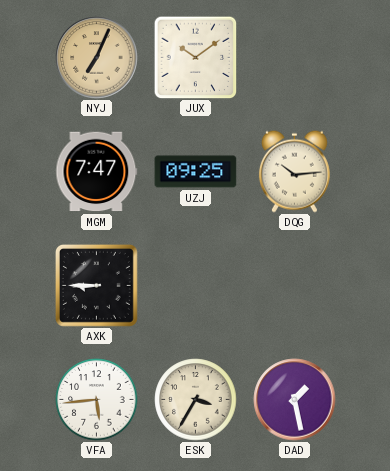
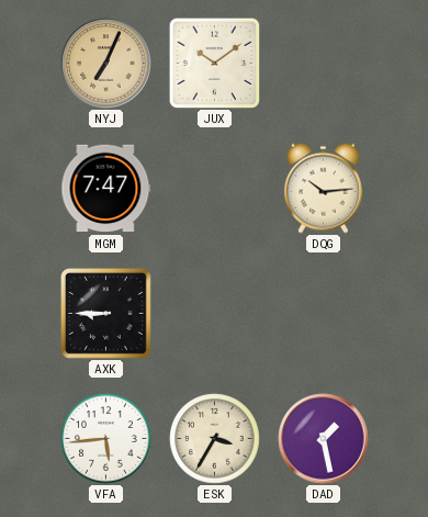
UZJ: 09:25 -> none (196, 172)
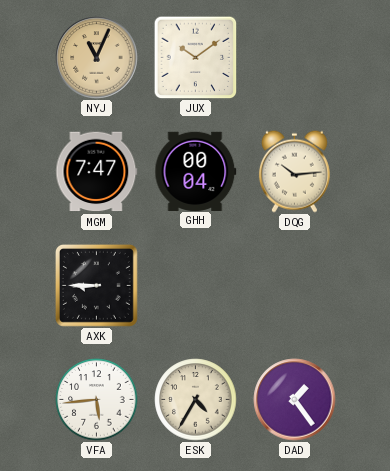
NYJ: 7:04 -> 11:04 (97, 58)
GHH: none -> 00:04 (196, 171)
ESK: 3:35 -> 4:35 (196, 400)
DAD: 1:28 -> 1:24 (295, 400)
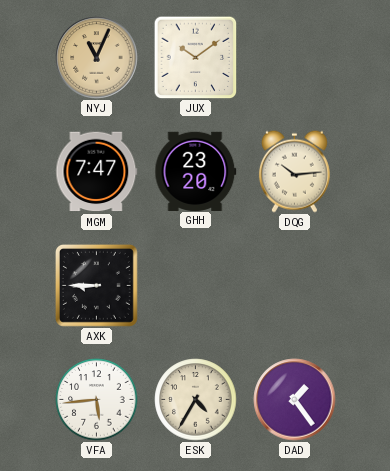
GHH: 00:04 -> 23:20 (196, 171)
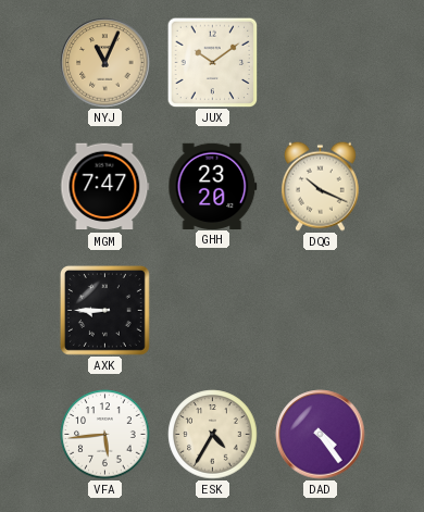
DQG: 10:14 -> 10:19 (320, 186)
DAD: 1:24 -> 4:24 (321, 435)
